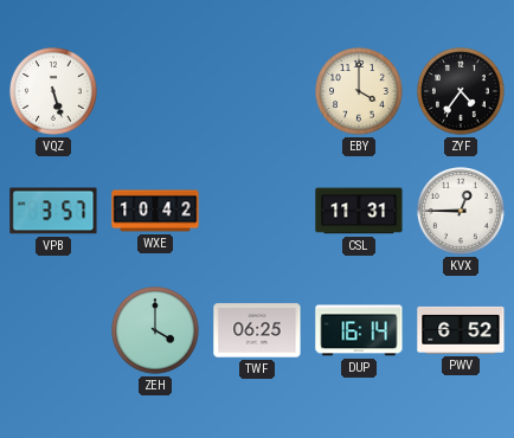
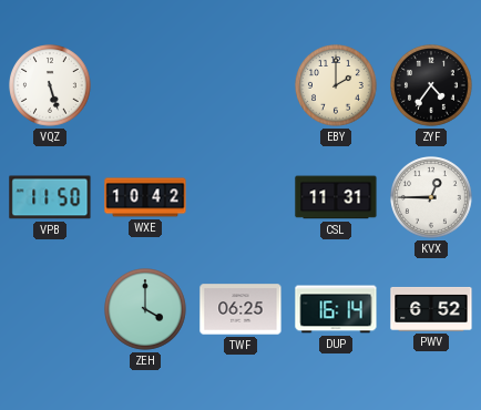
EBY: 4:00 -> 2:00 (337, 86)
VPB: 3:57 -> 11:50 (50, 197)
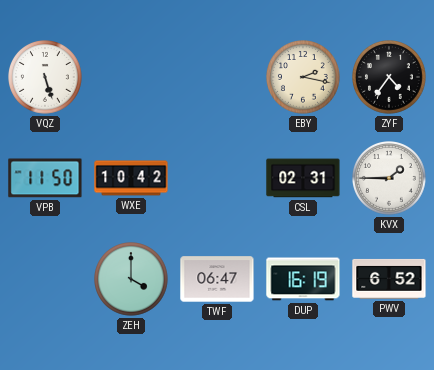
EBY: 2:00 -> 2:17 (304, 78)
CSL: 11:31 -> 02:31 (303, 178)
KVX: 12:45 -> 1:45 (390, 179)
TWF: 06:25 -> 06:47 (217, 279)
DUP: 16:14 -> 16:19 (303, 279)
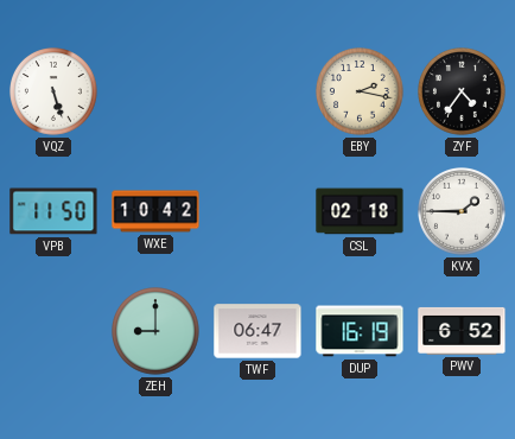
CSL: 02:31 -> 02:18 (360, 211)
ZEH: 4:00 -> 9:00 (157, 332)
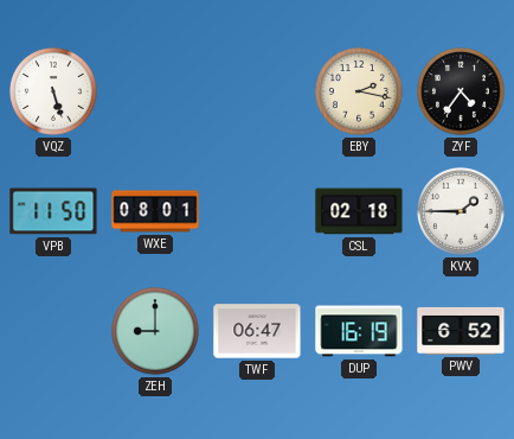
WXE: 10:42 -> 08:01 (155, 211)
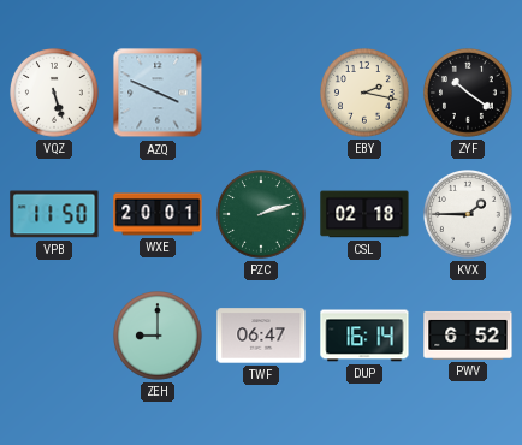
AZQ: none -> 3:49 (158, 93)
ZYF: 4:36 -> 10:21 (469, 94)
WXE: 08:01 -> 20:01 (158, 214)
PZC: none -> 2:12 (262, 215)
DUP: 16:19 -> 16:14 (364, 336)
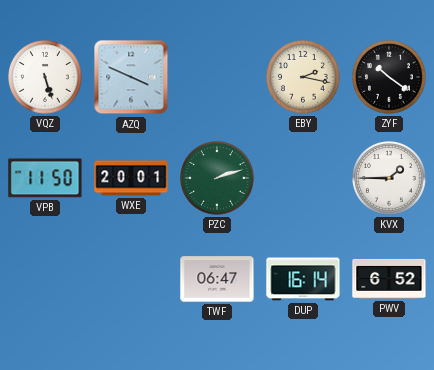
CSL: 02:18 -> none (364, 214)
ZEH: 9:00 -> none (159, 337)
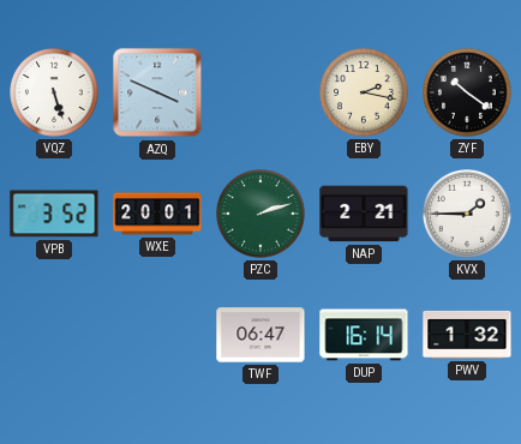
VPB: 11:50 -> 3:52 (54, 214)
NAP: none -> 2:21 (364, 214)
PWV: 6:52 -> 1:32 (467, 335)
